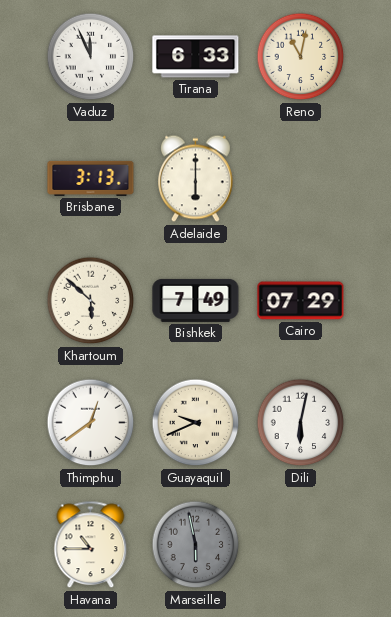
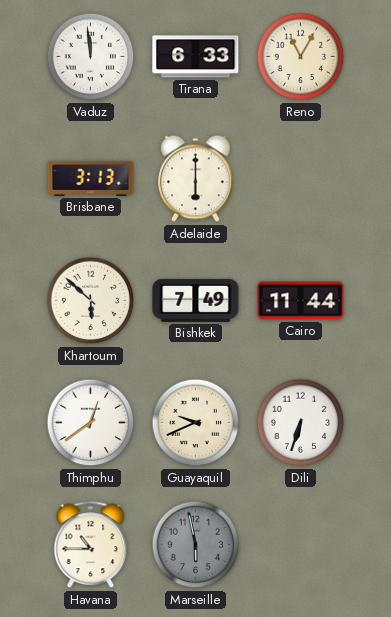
Vaduz: 11:56 -> 11:59 (91, 57)
Reno: 11:02 -> 11:05 (301, 57)
Cairo: 07:29 -> 11:44 (301, 301)
Dili: 6:02 -> 6:33 (301, 423)
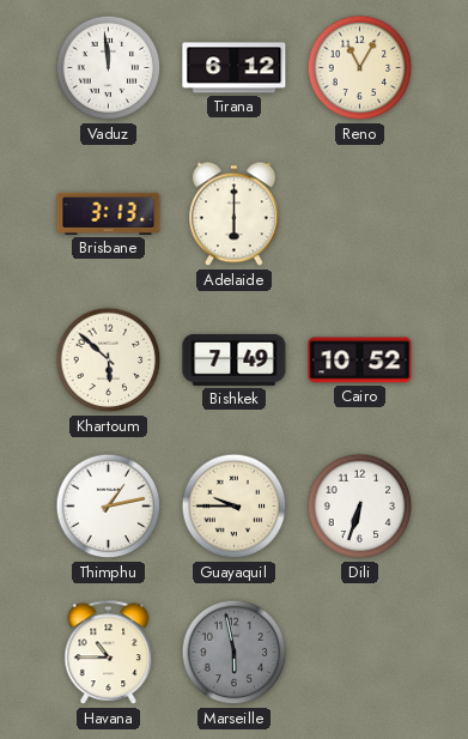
Tirana: 6:33 -> 6:12 (235, 68)
Cairo: 11:44 -> 10:52 (360, 361)
Thimphu: 12:39 -> 1:13 (109, 507)
Guayaquil: 9:41 -> 9:45 (235, 507)
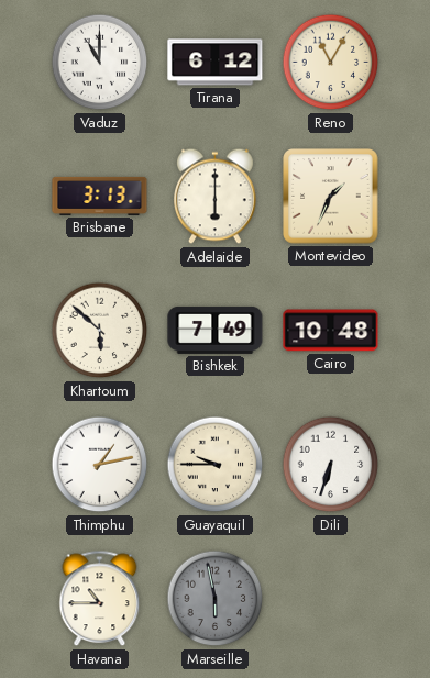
Vaduz: 11:59 -> 11:00 (100, 63)
Montevideo: none -> 1:34 (331, 197)
Cairo: 10:52 -> 10:48 (331, 331)
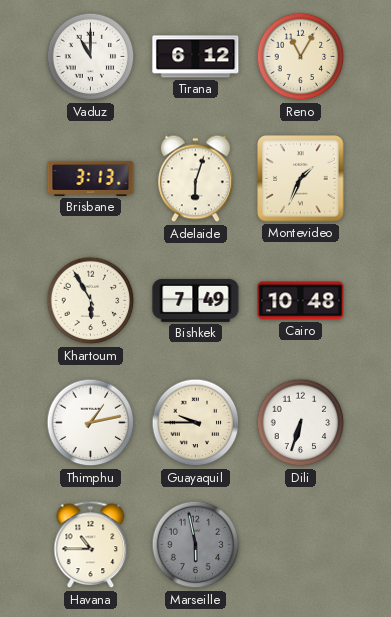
Adelaide: 6:00 -> 6:03 (196, 179)
Khartoum: 5:52 -> 5:55 (91, 301)
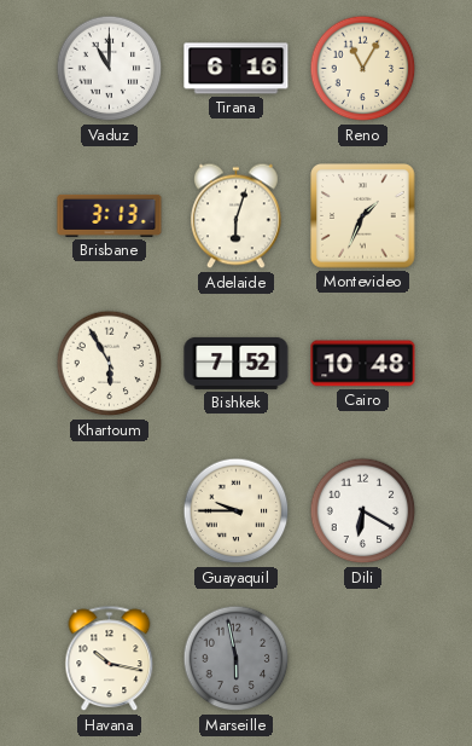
Tirana: 6:12 -> 6:16 (237, 69)
Bishkek: 7:49 -> 7:52 (237, 363)
Thimphu: 1:13 -> none (91, 423)
Dili: 6:33 -> 6:20 (363, 511)
Havana: 10:45 -> 10:17 (110, 659)
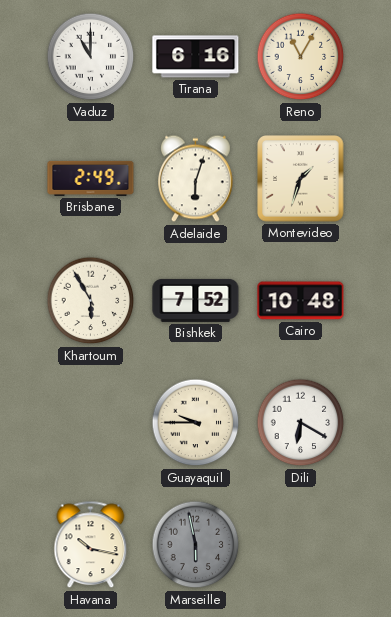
Brisbane: 3:13 -> 2:49 (91, 178)
Montevideo: 1:34 -> 1:33 (301, 179)
